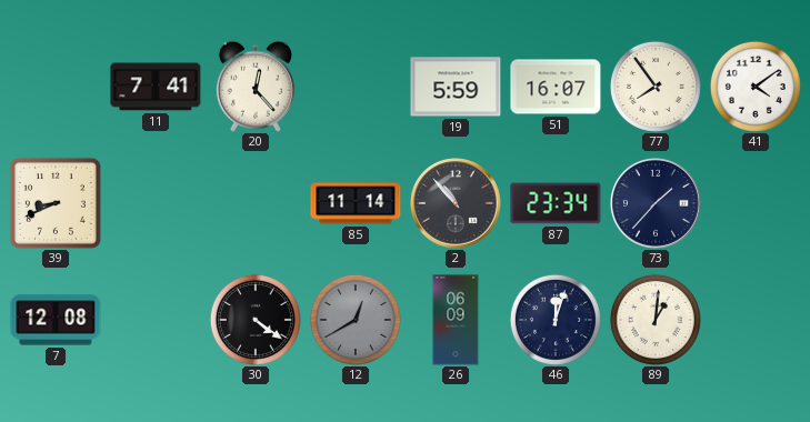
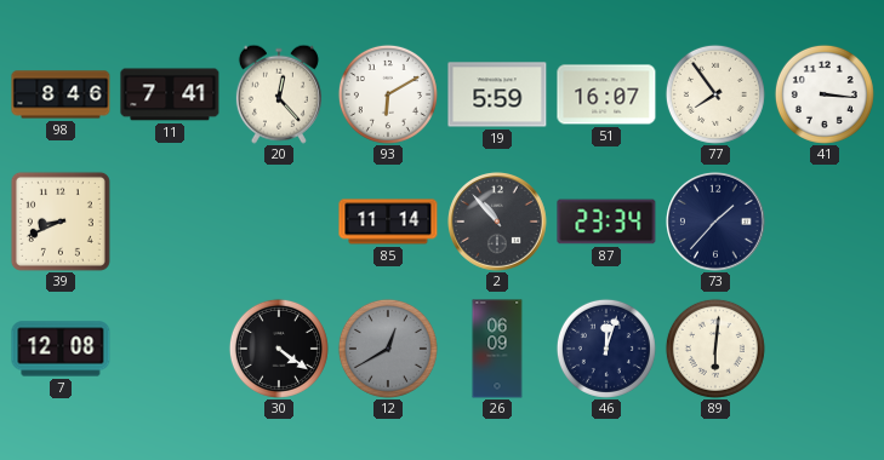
98: none -> 8:46 (61, 94)
93: none -> 6:10 (388, 94)
41: 4:09 -> 3:16 (825, 94)
89: 1:01 -> 6:01 (715, 349)
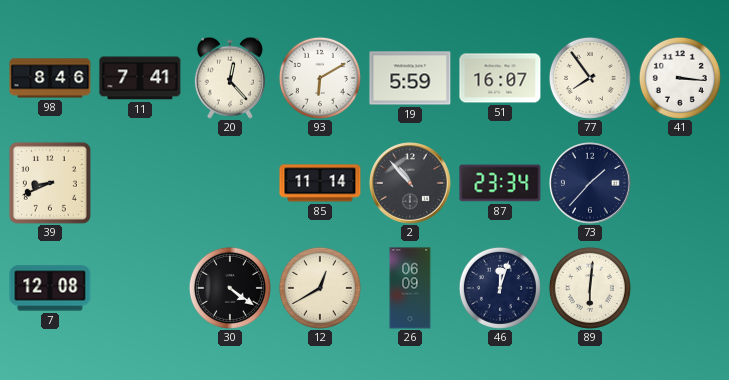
12 dial: grey -> cream (320, 288)
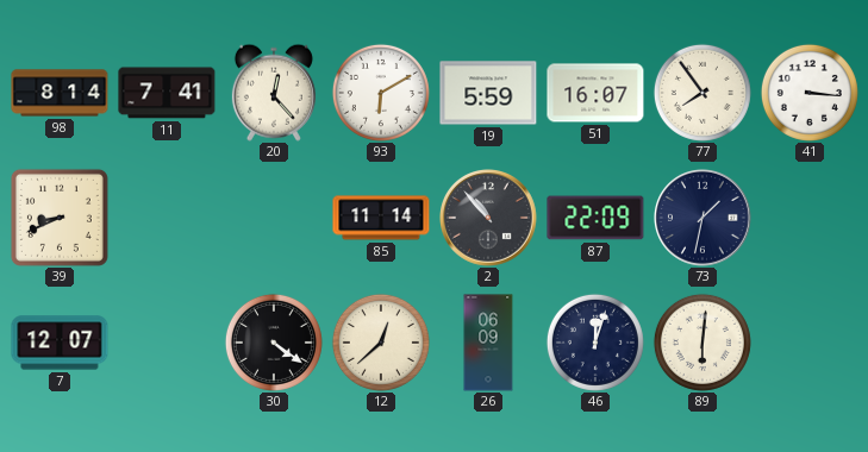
98: 8:46 -> 8:14 (60, 93)
87: 23:34 -> 22:09 (595, 218)
73: 1:37 -> 1:32 (704, 219)
7: 12:08 -> 12:07 (60, 343)
12: 12:40 -> 12:38 (381, 343)
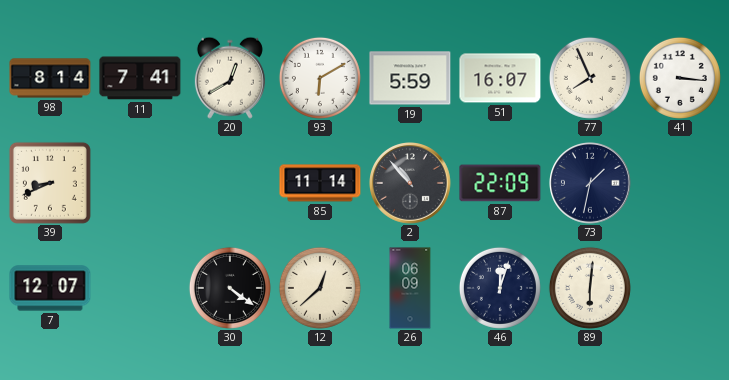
20: 12:23 -> 12:40 (230, 78)
77: 7:54 -> 7:56 (590, 78)
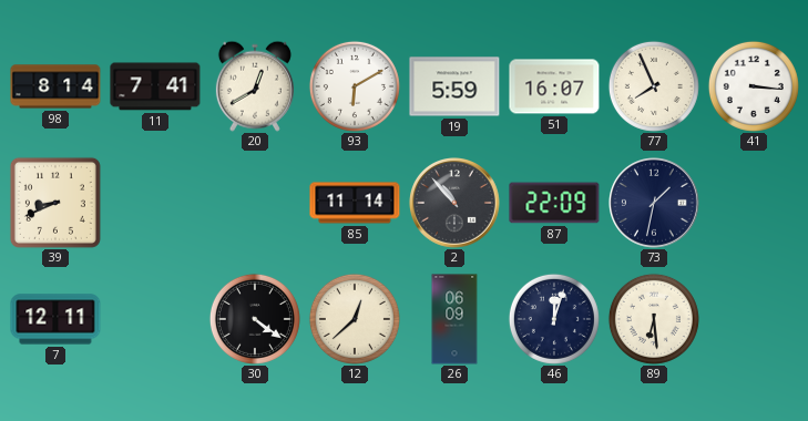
7: 12:07 -> 12:11 (55, 319)
89: 6:01 -> 6:29 (654, 319)
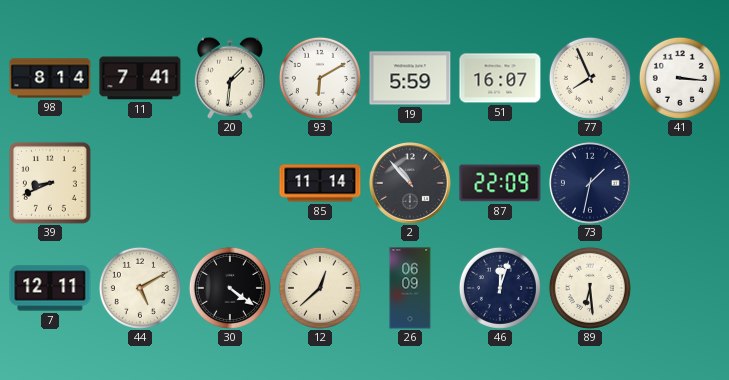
20: 12:40 -> 1:31 (230, 78)
44: none -> 5:10 (140, 288)
